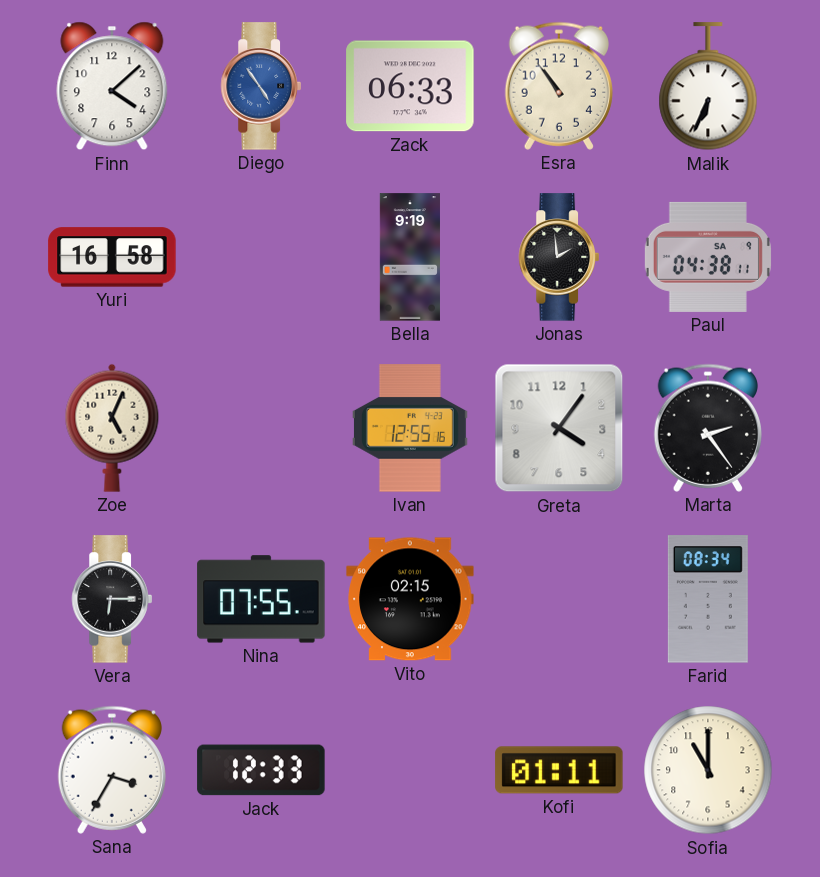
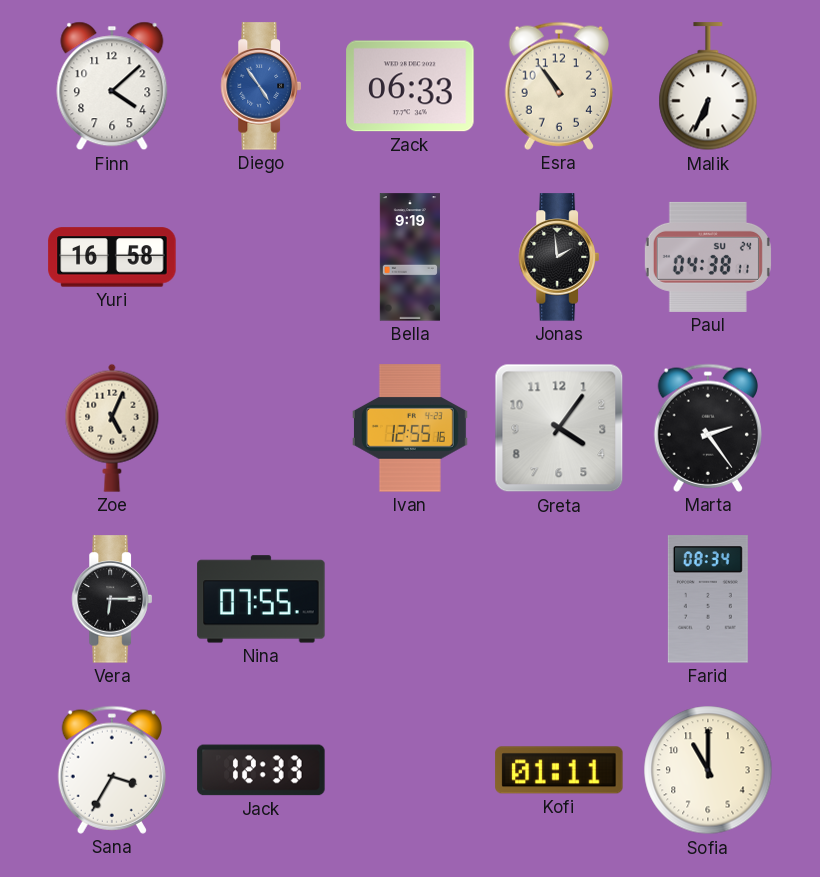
Paul date: SA 9 -> SU 24 (708, 257)
Vito: 02:15 -> none (410, 599)
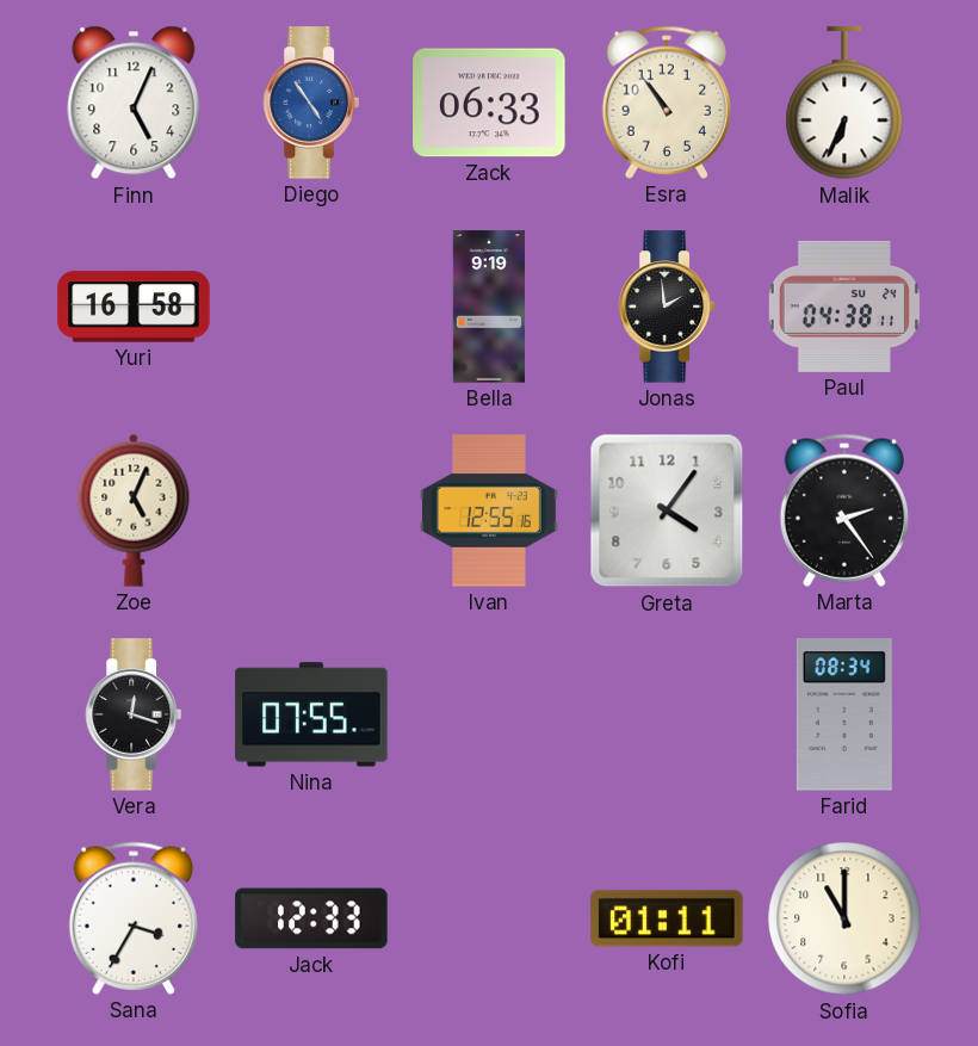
Finn: 4:08 -> 5:04 (134, 103)
Vera: 6:15 -> 12:18 (134, 714)
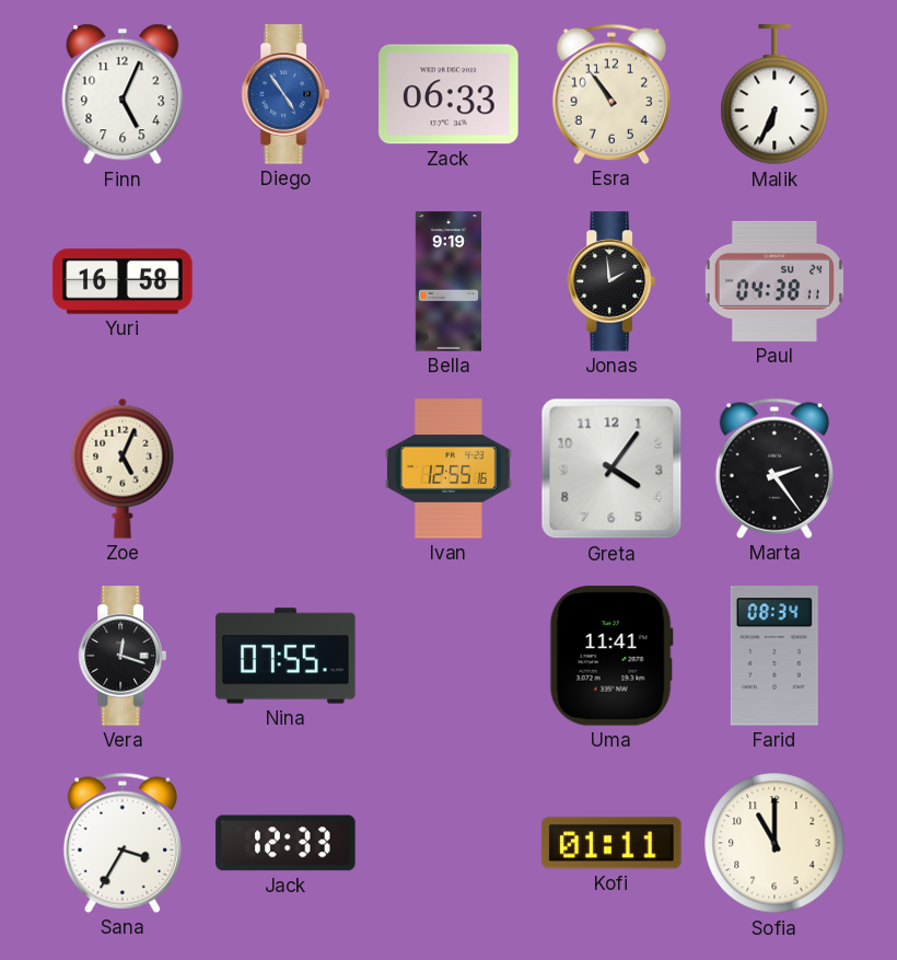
Uma: none -> 11:41 (611, 656)
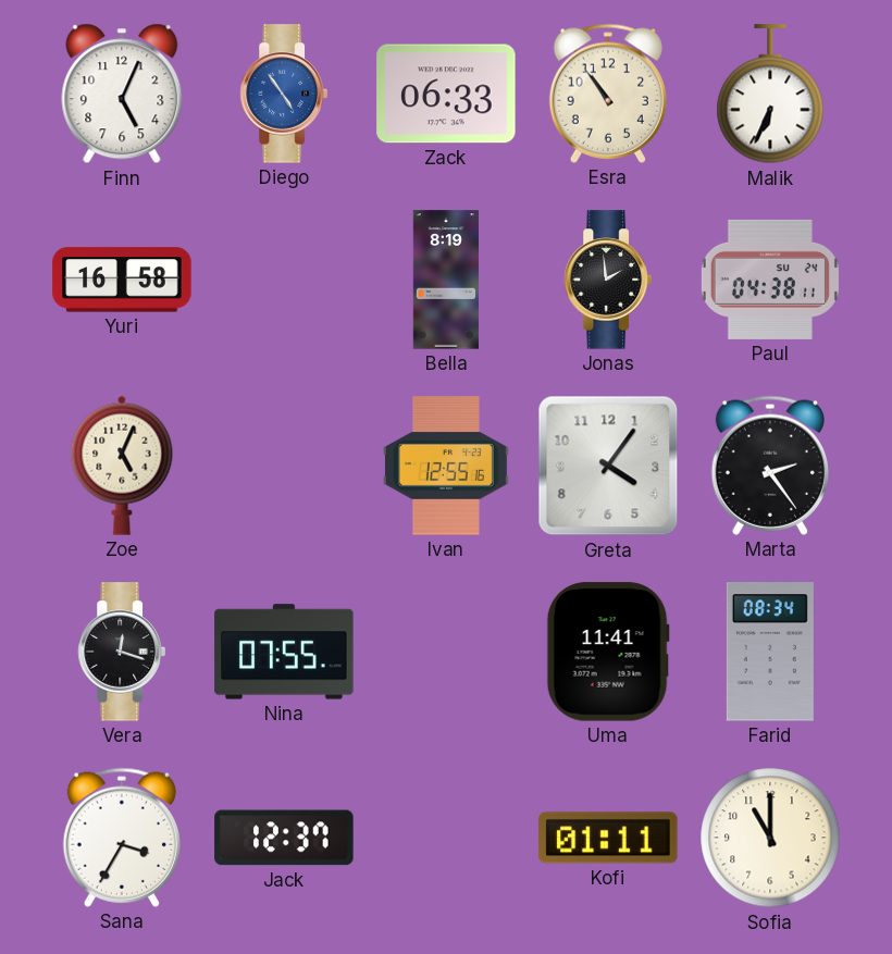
Bella: 9:19 -> 8:19 (446, 280)
Jack: 12:33 -> 12:37 (284, 838)
